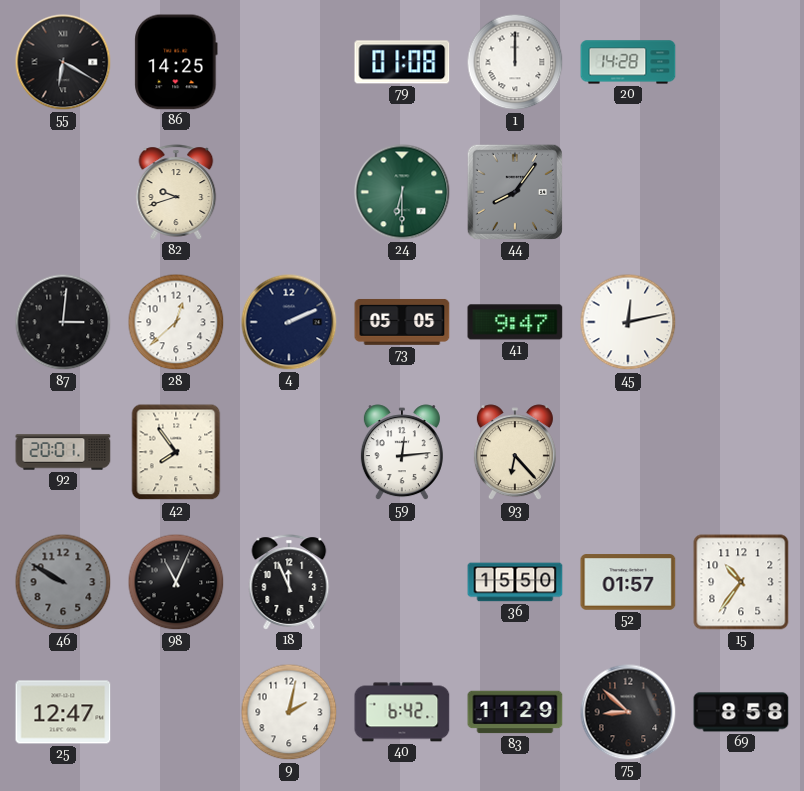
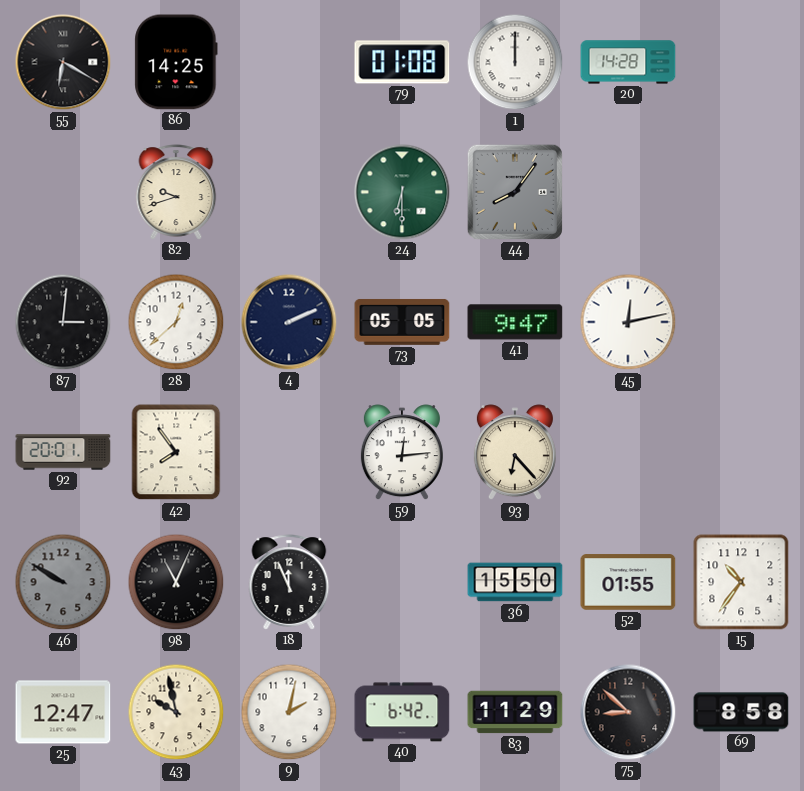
52: 01:57 -> 01:55 (628, 582)
43: none -> 9:58 (176, 712)
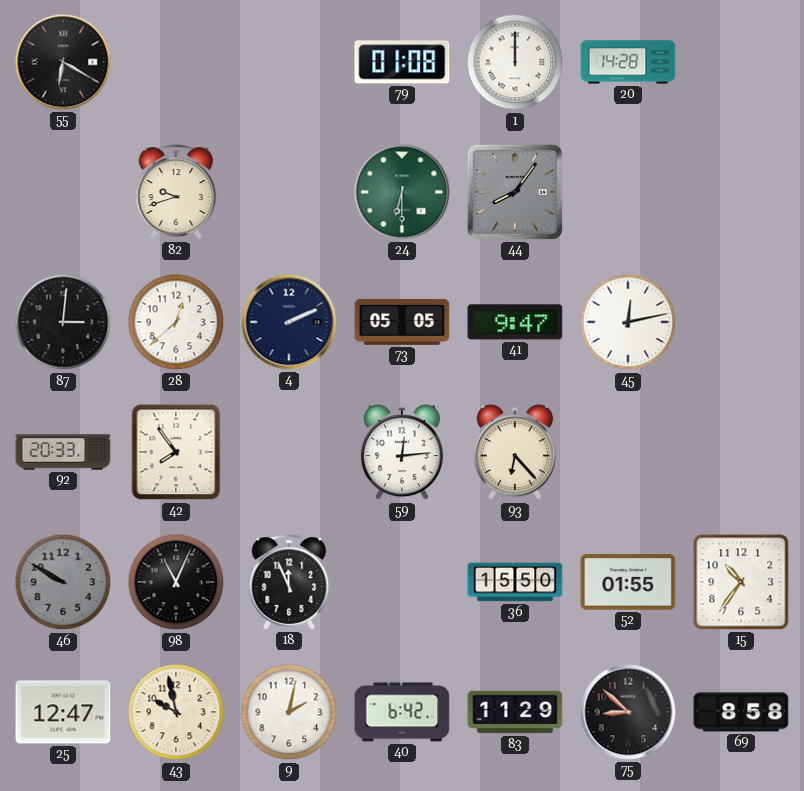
86: 14:25 -> none (176, 62)
92: 20:01 -> 20:33 (63, 452)
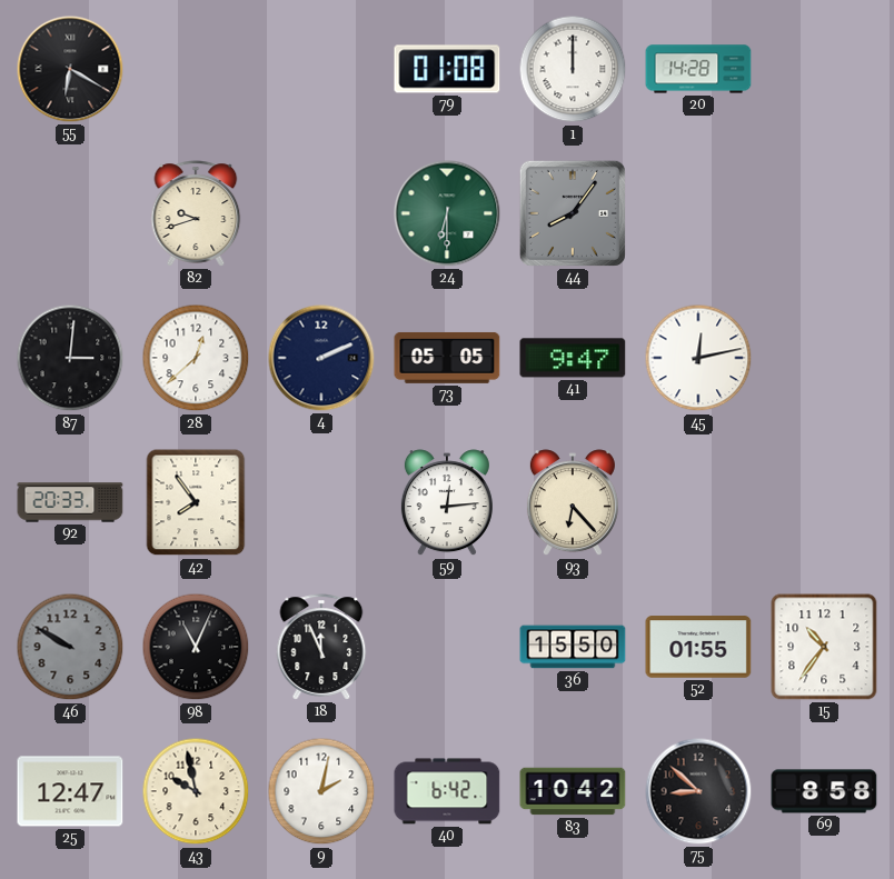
83: 11:29 -> 10:42 (573, 791)
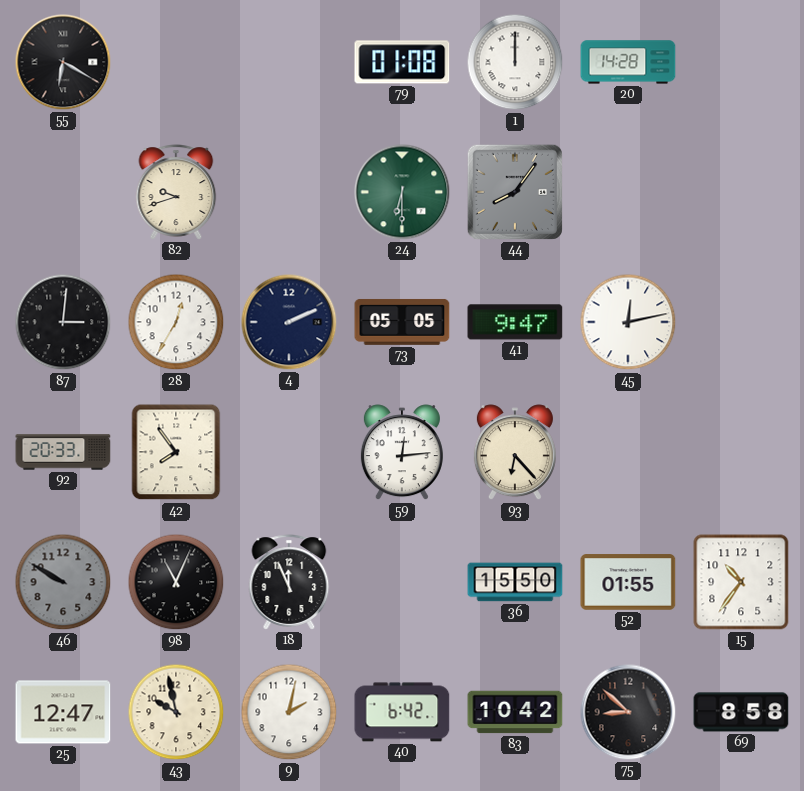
28: 12:38 -> 12:35 (176, 322)
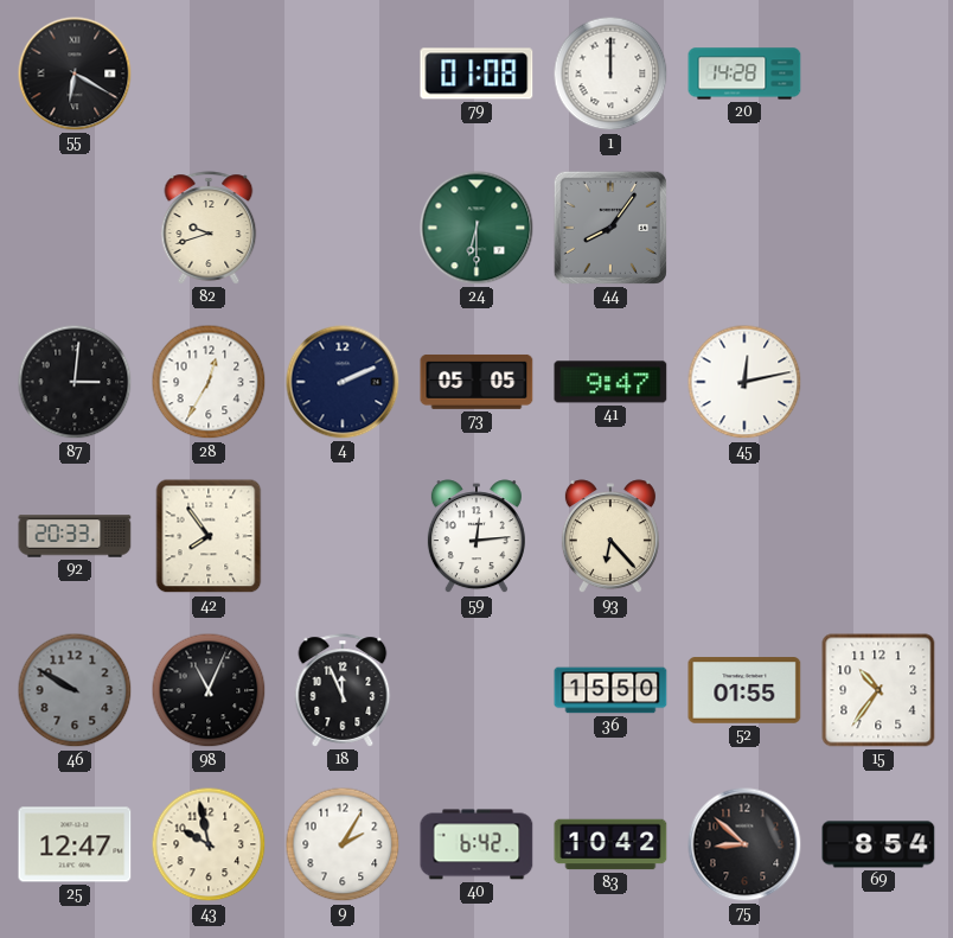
9: 2:02 -> 2:05 (343, 844)
69: 8:58 -> 8:54 (878, 844)
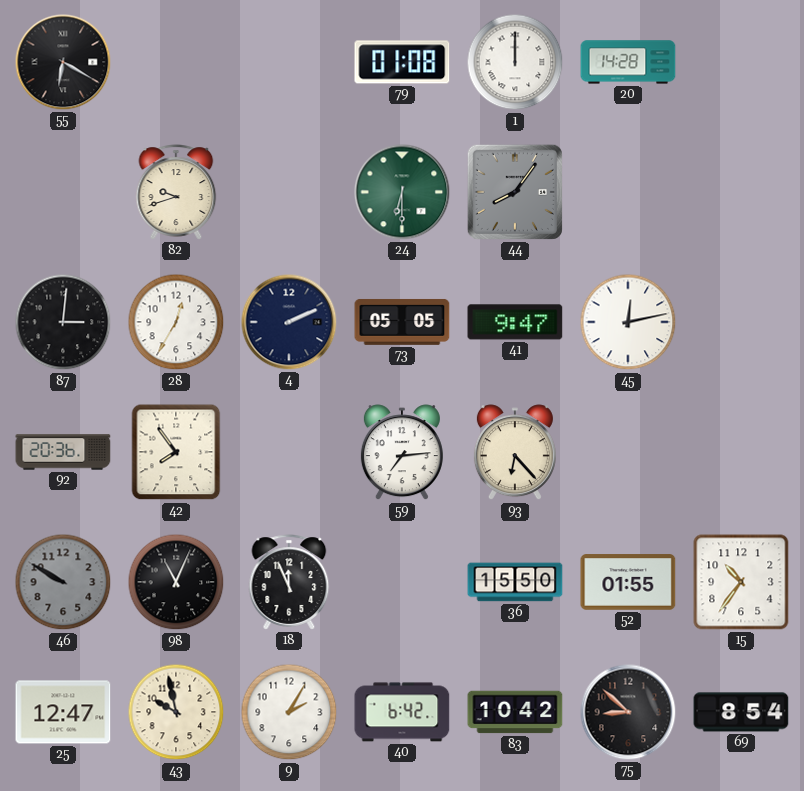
92: 20:33 -> 20:36 (63, 452)
59: 12:14 -> 7:14 (402, 453)
